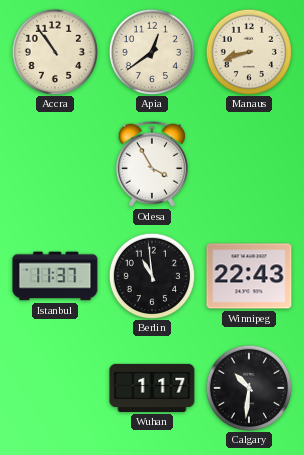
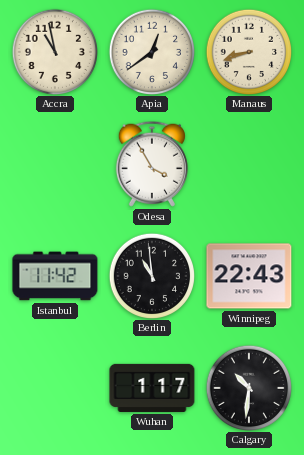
Accra: 10:54 -> 10:58 (54, 51)
Istanbul: 11:37 -> 11:42 (55, 276)
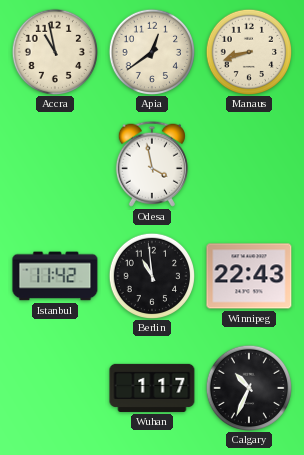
Odesa: 3:55 -> 3:58 (152, 164)
Calgary: 10:31 -> 10:34 (248, 387)
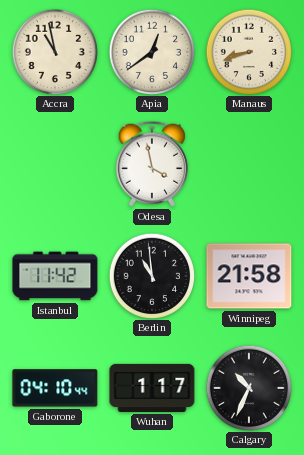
Winnipeg: 22:43 -> 21:58 (249, 276)
Gaborone: none -> 04:10 (55, 388)
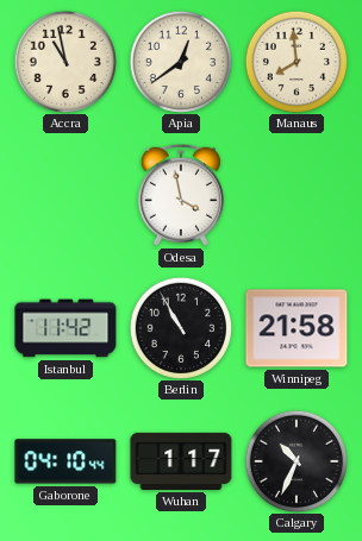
Manaus: 8:42 -> 7:59 (295, 61)
Berlin: 10:59 -> 10:55 (180, 327)
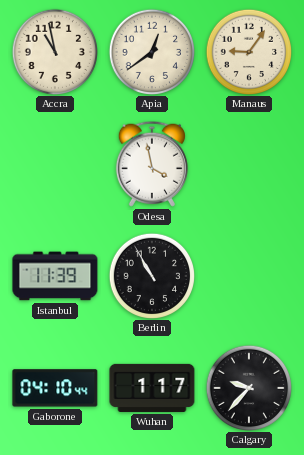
Manaus: 7:59 -> 9:06 (248, 51)
Istanbul: 11:42 -> 11:39 (55, 276)
Winnipeg: 21:58 -> none (297, 328)
Calgary: 10:34 -> 9:37 (248, 387)
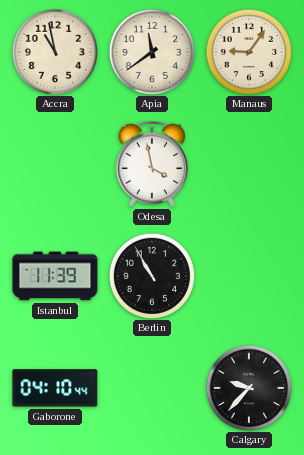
Apia: 12:39 -> 11:39 (151, 51)
Wuhan: 1:17 -> none (152, 388)
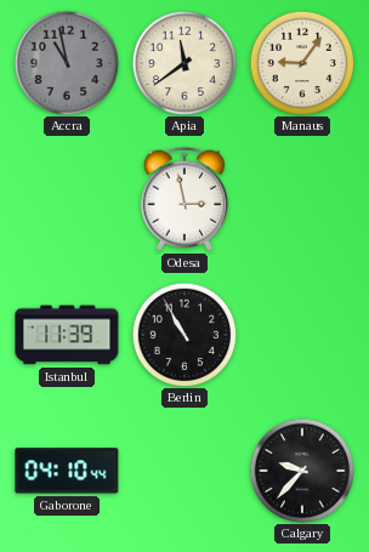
Accra dial: cream -> grey (66, 62)
Odesa: 3:58 -> 2:58 (184, 199)
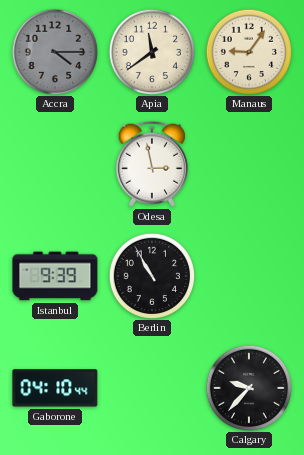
Accra: 10:58 -> 4:15 (54, 51)
Istanbul: 11:39 -> 9:39 (55, 276)
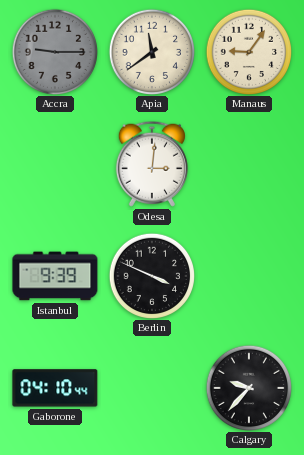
Accra: 4:15 -> 9:15 (54, 51)
Odesa: 2:58 -> 3:01 (152, 164)
Berlin: 10:55 -> 3:49 (151, 275)
